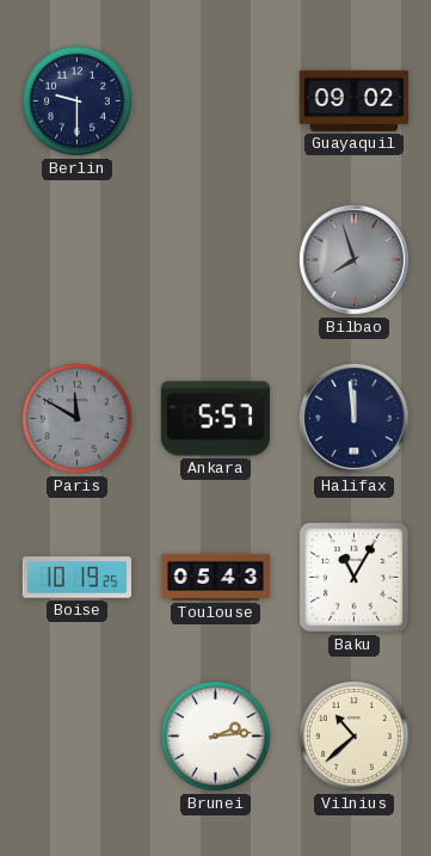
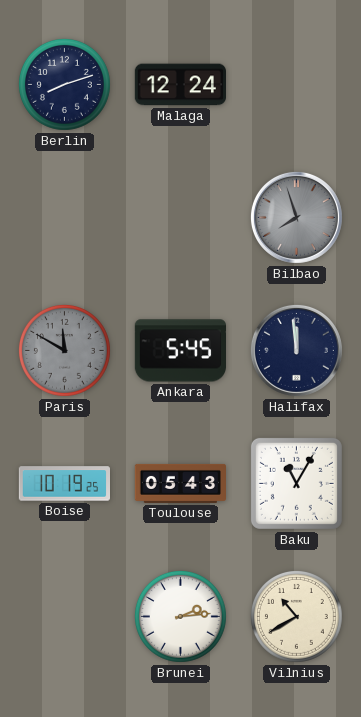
Berlin: 9:30 -> 8:12 (64, 84)
Malaga: none -> 12:24 (180, 85)
Guayaquil: 09:02 -> none (353, 100)
Ankara: 5:57 -> 5:45 (180, 351)
Vilnius: 10:38 -> 10:40 (296, 616)
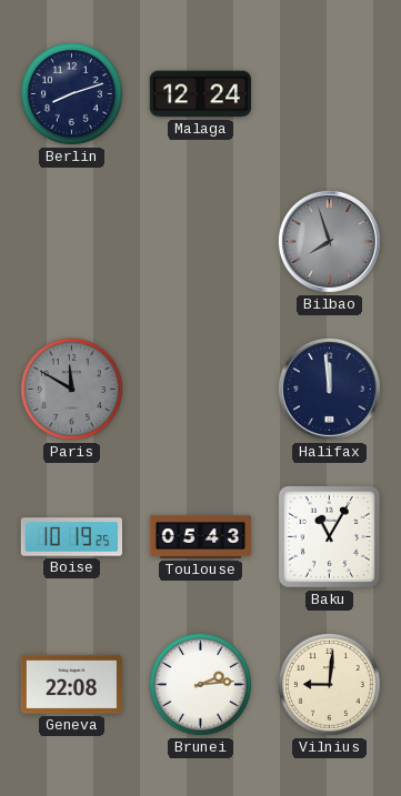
Ankara: 5:45 -> none (180, 351)
Geneva: none -> 22:08 (71, 684)
Vilnius: 10:40 -> 9:01 (329, 684)
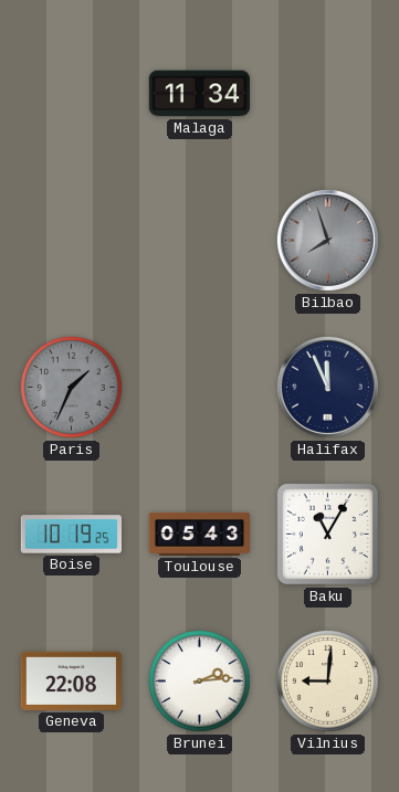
Berlin: 8:12 -> none (71, 93)
Malaga: 12:24 -> 11:34 (199, 94)
Paris: 11:50 -> 1:34 (71, 387)
Halifax: 11:59 -> 11:56 (327, 387)
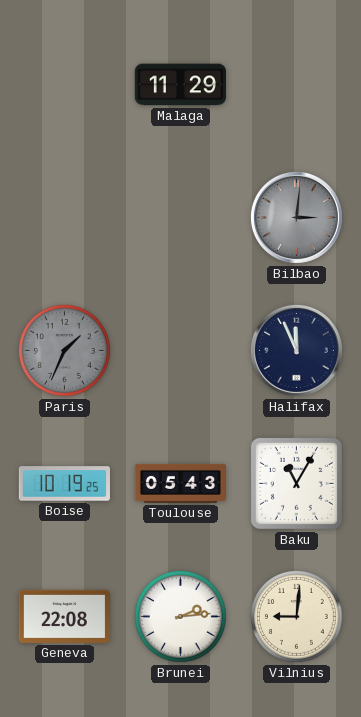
Malaga: 11:34 -> 11:29 (180, 85)
Bilbao: 7:57 -> 3:01 (296, 217)
